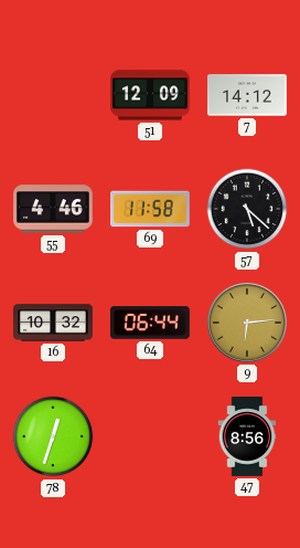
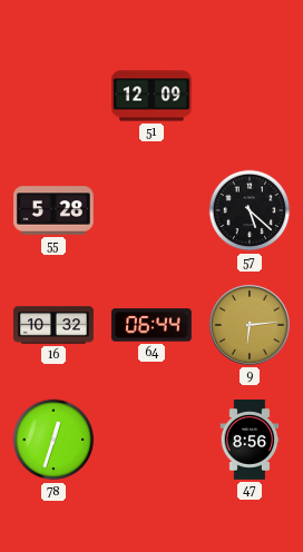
7: 14:12 -> none (248, 95)
55: 4:46 -> 5:28 (55, 210)
69: 11:58 -> none (151, 209)
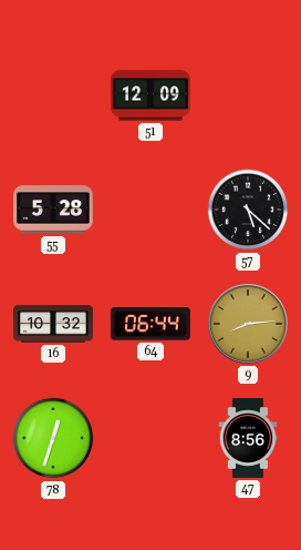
9: 6:14 -> 8:14 (248, 324)
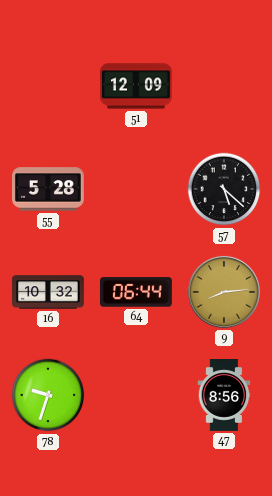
78: 12:33 -> 9:33 (48, 395)
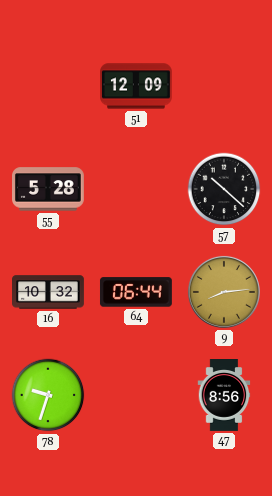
57: 5:22 -> 10:22 (224, 189)
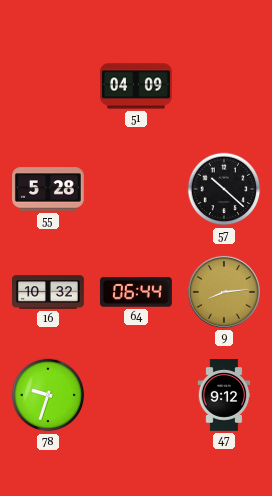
51: 12:09 -> 04:09 (137, 86)
47: 8:56 -> 9:12 (224, 396)
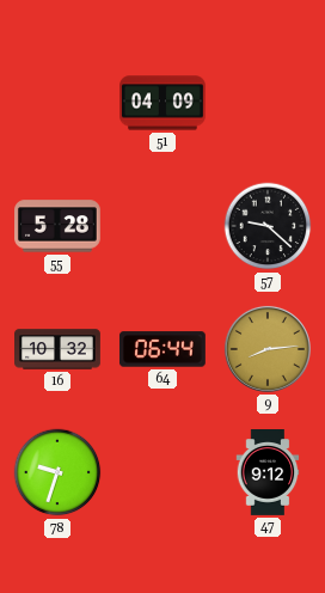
57: 10:22 -> 9:22 (268, 226)
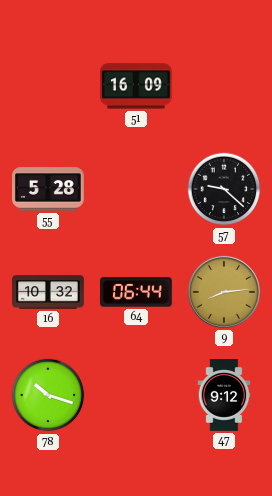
51: 04:09 -> 16:09 (137, 86)
78: 9:33 -> 10:18 (48, 395)
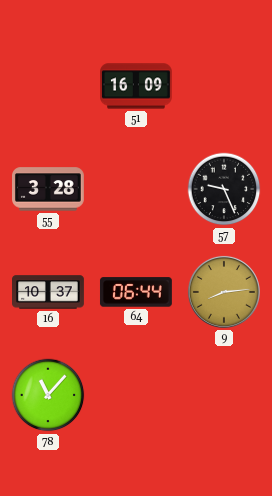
55: 5:28 -> 3:28 (49, 189)
57: 9:22 -> 9:26 (224, 189)
16: 10:32 -> 10:37 (49, 292)
78: 10:18 -> 11:07 (48, 395)
47: 9:12 -> none (224, 396)
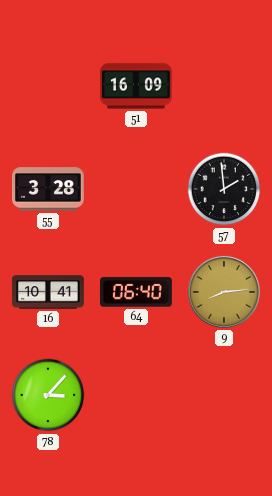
57: 9:26 -> 1:59 (224, 189)
16: 10:37 -> 10:41 (49, 292)
64: 06:44 -> 06:40 (136, 292)
78: 11:07 -> 3:07 (48, 395)
